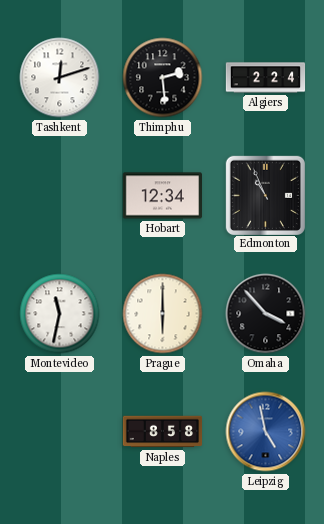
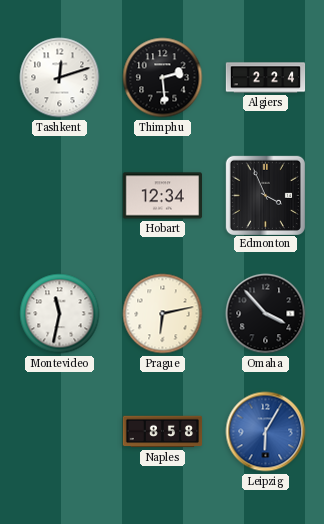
Edmonton: 10:56 -> 3:56 (265, 195)
Prague: 6:00 -> 6:13 (163, 314)
Leipzig: 4:58 -> 6:05 (266, 432)
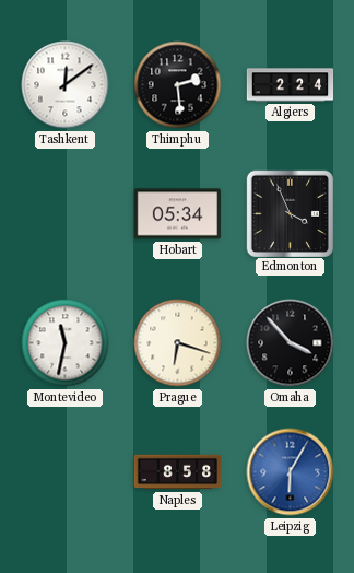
Tashkent: 12:12 -> 12:09 (66, 85)
Hobart: 12:34 -> 05:34 (177, 214)
Prague: 6:13 -> 6:18 (178, 343)
